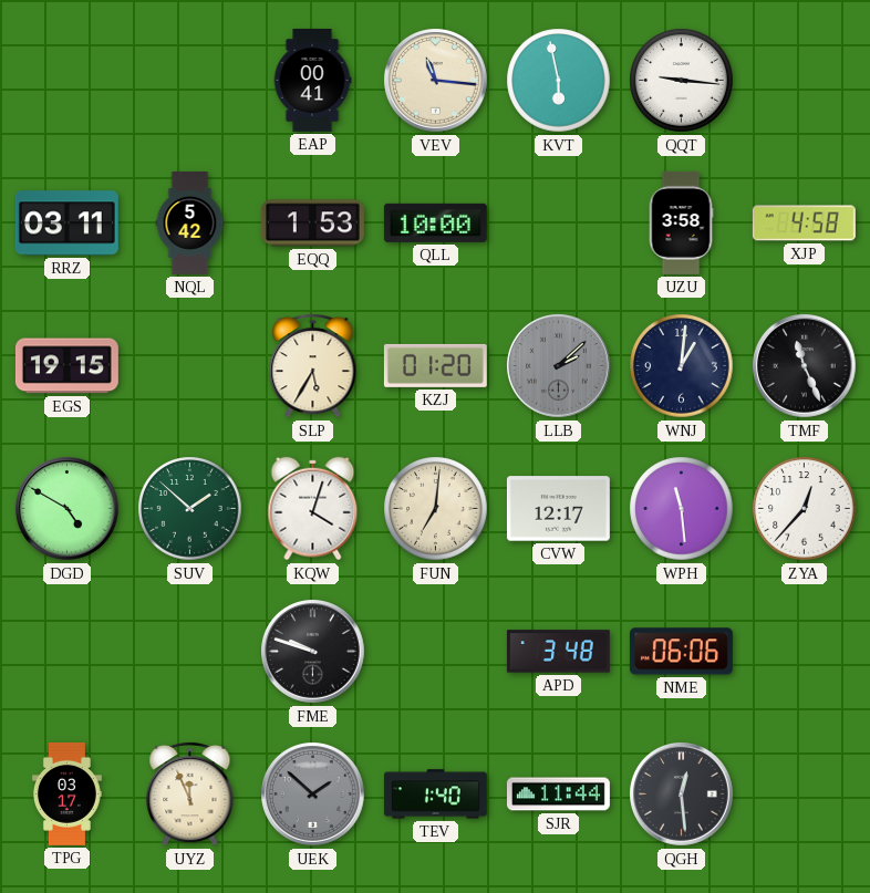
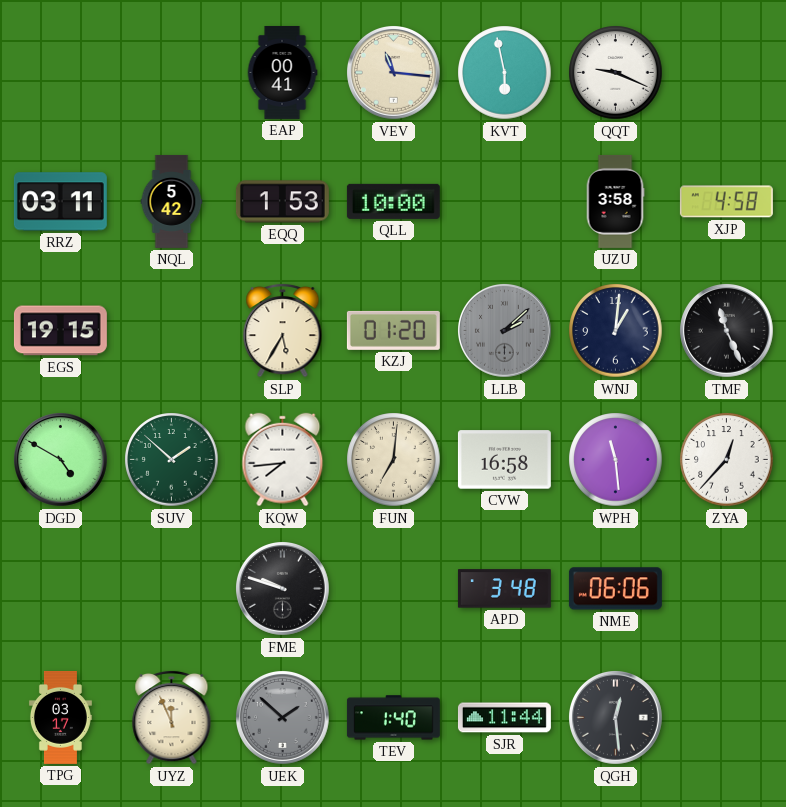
QQT: 9:16 -> 9:19 (616, 73)
KQW: 4:03 -> 7:44 (283, 460)
CVW: 12:17 -> 16:58 (504, 460)
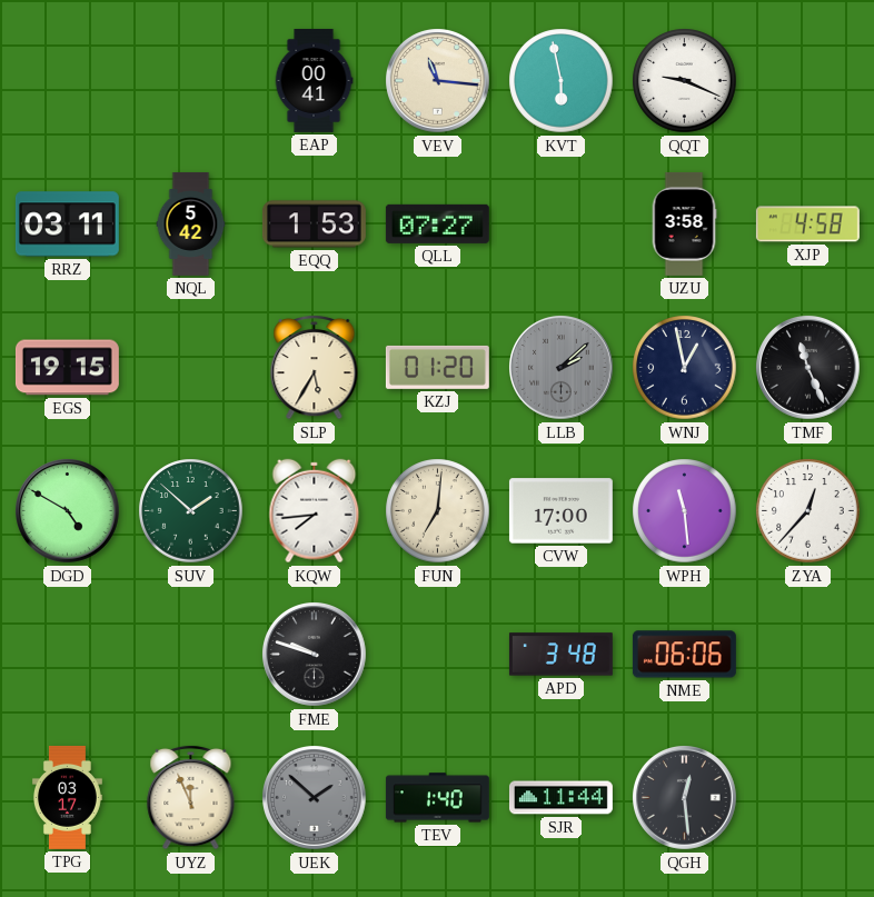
QLL: 10:00 -> 07:27 (437, 223)
WNJ: 1:01 -> 12:58 (685, 368)
CVW: 16:58 -> 17:00 (560, 511)
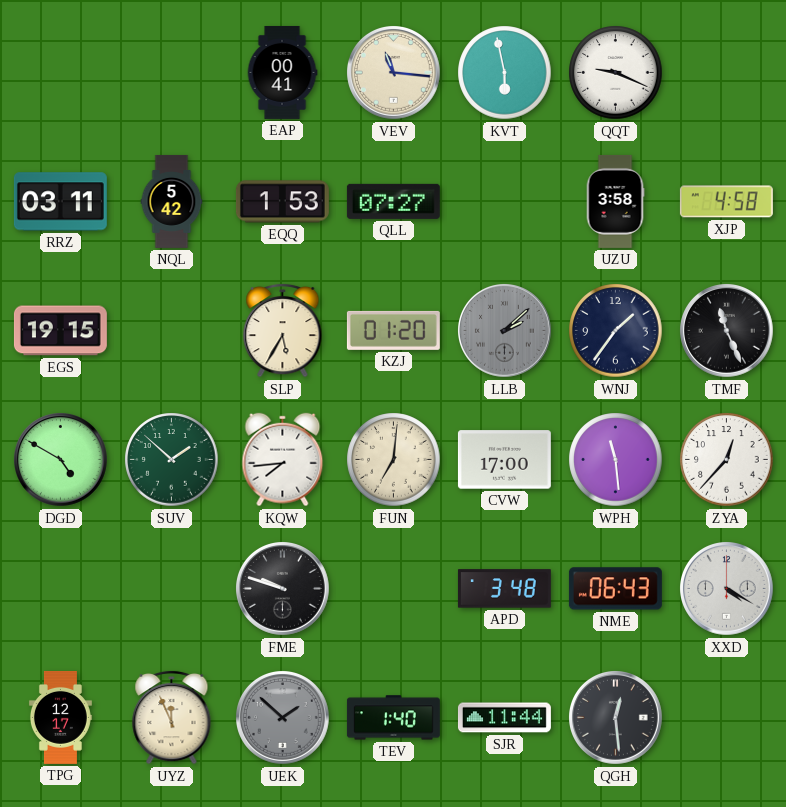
WNJ: 12:58 -> 1:36 (616, 331)
NME: 06:06 -> 06:43 (615, 589)
XXD: none -> 4:20 (727, 589)
TPG: 03:17 -> 12:17 (60, 717)
